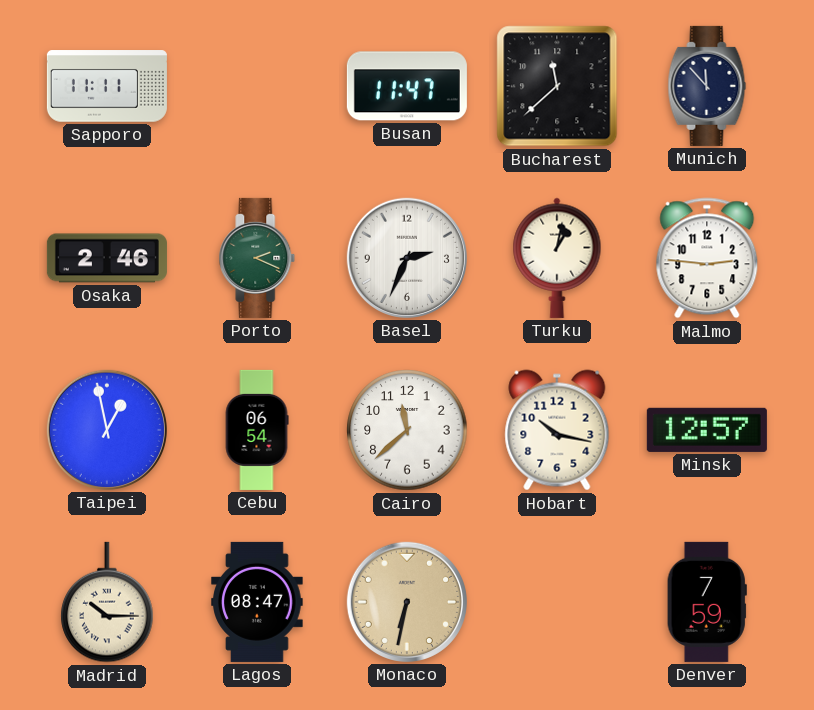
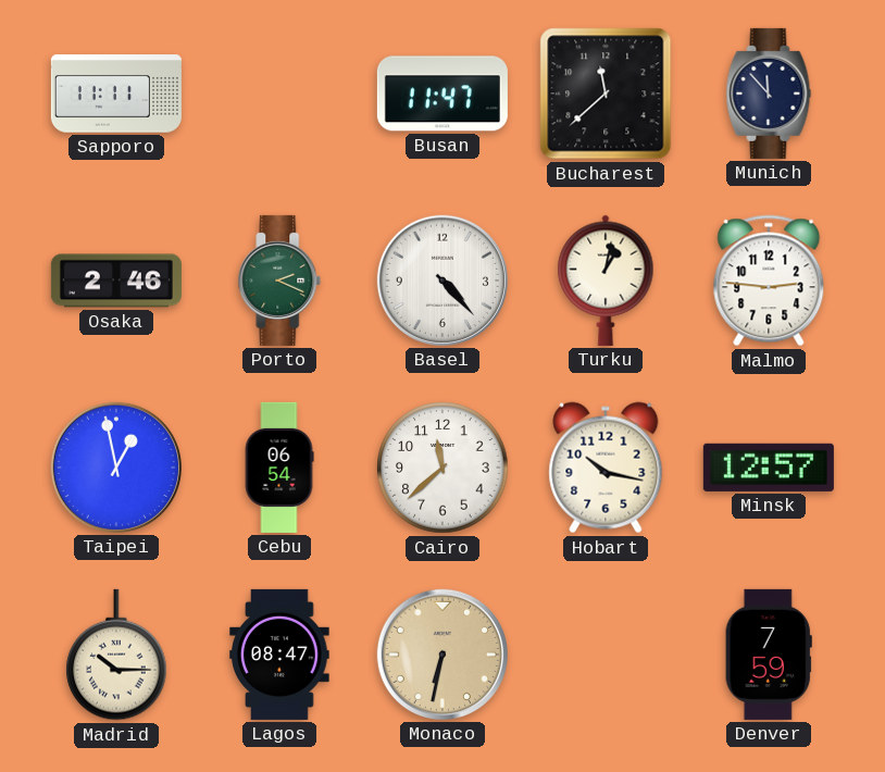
Basel: 2:34 -> 4:23 (442, 281)
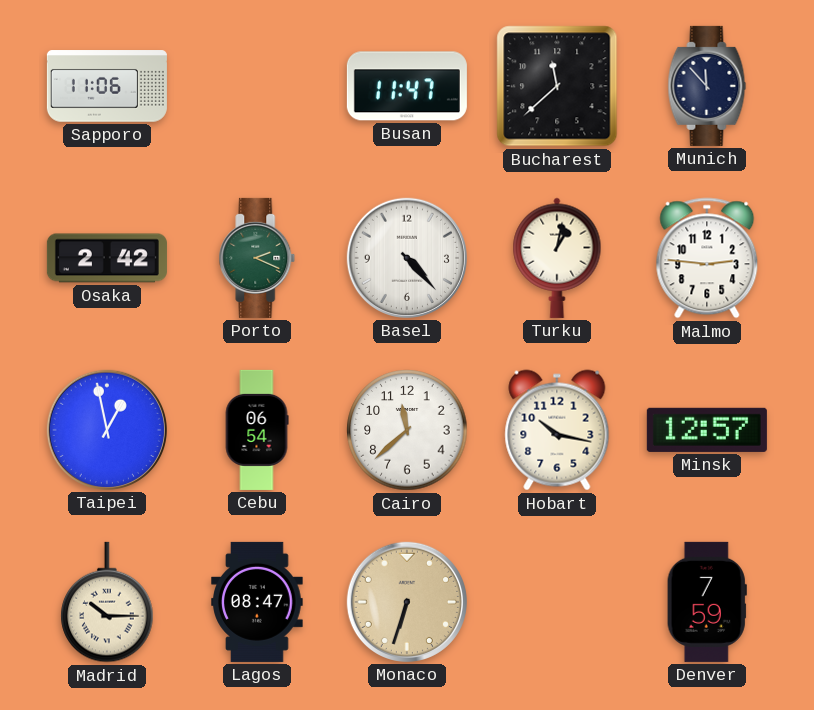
Sapporo: 11:11 -> 11:06 (107, 86)
Osaka: 2:46 -> 2:42 (107, 258)
Monaco: 6:32 -> 6:33 (407, 602)
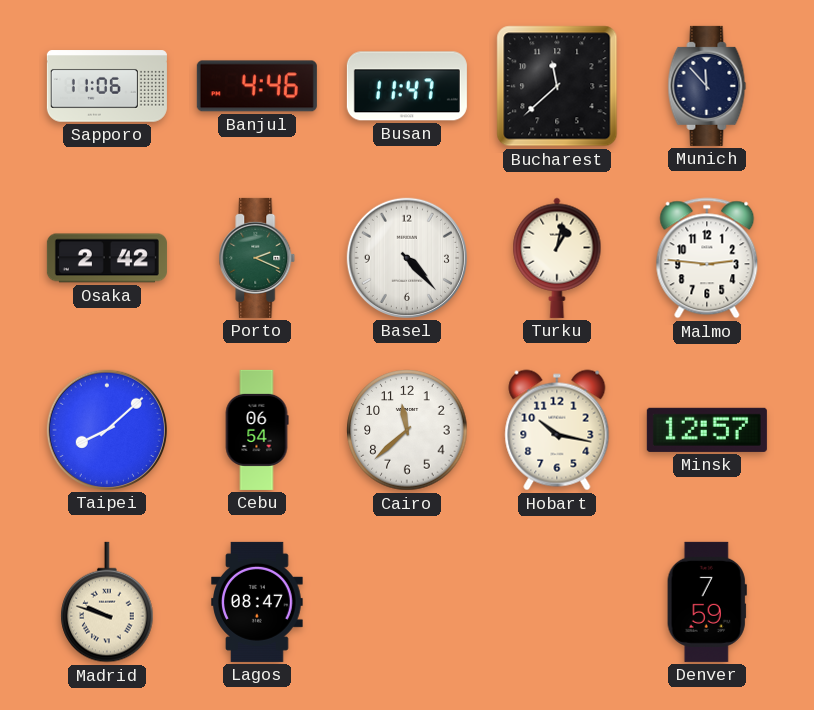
Banjul: none -> 4:46 (257, 86)
Taipei: 12:58 -> 8:08 (107, 430)
Madrid: 10:15 -> 9:48 (107, 602)
Monaco: 6:33 -> none (407, 602)
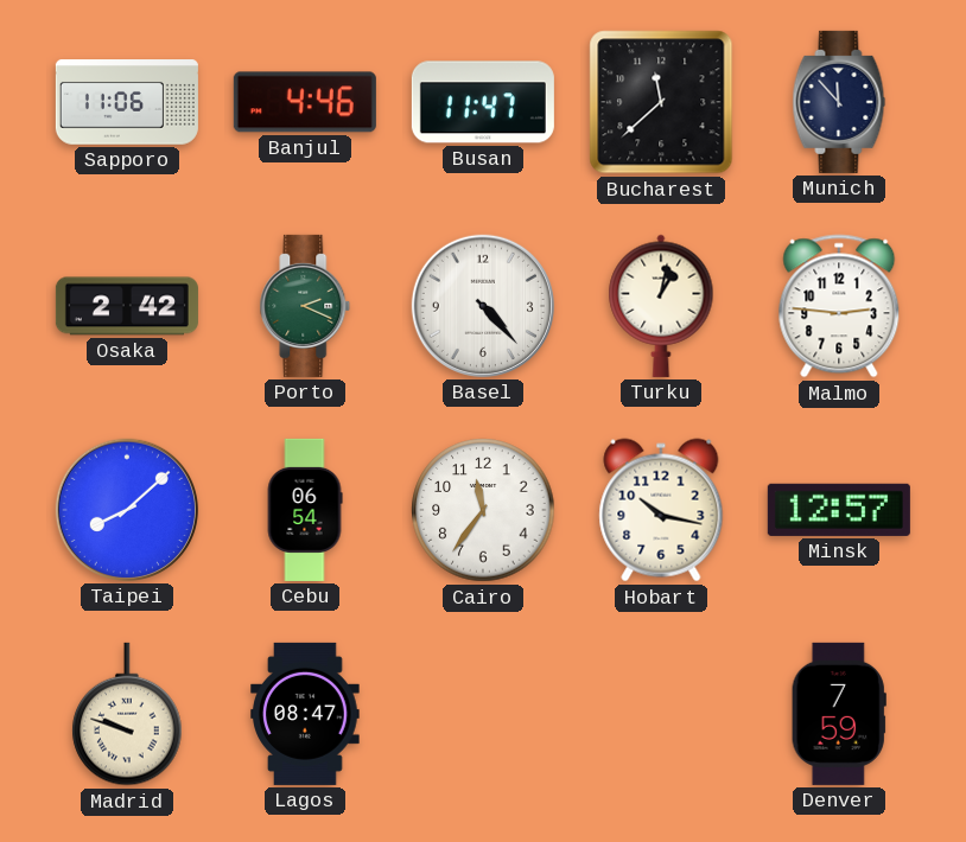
Cairo: 11:38 -> 11:36 (483, 510)
